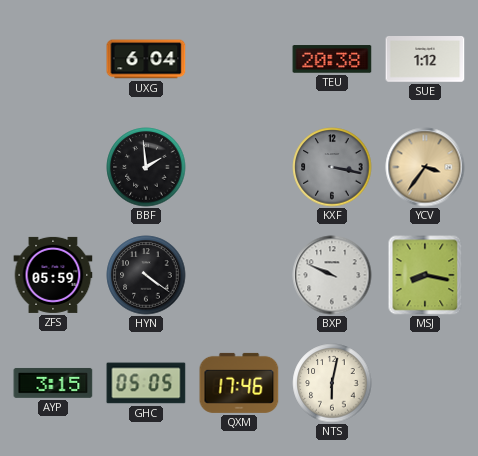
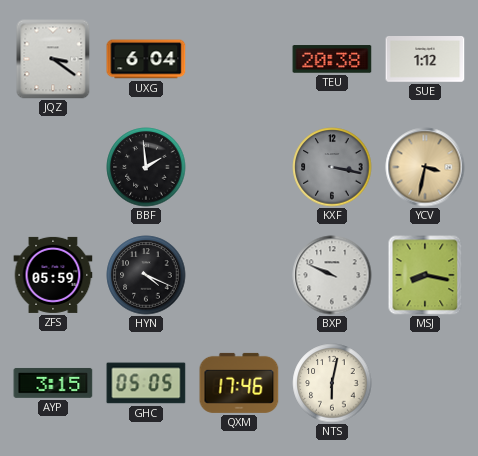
JQZ: none -> 3:21 (53, 59)
YCV: 3:36 -> 3:32 (425, 167)
HYN: 4:21 -> 4:19 (146, 275)
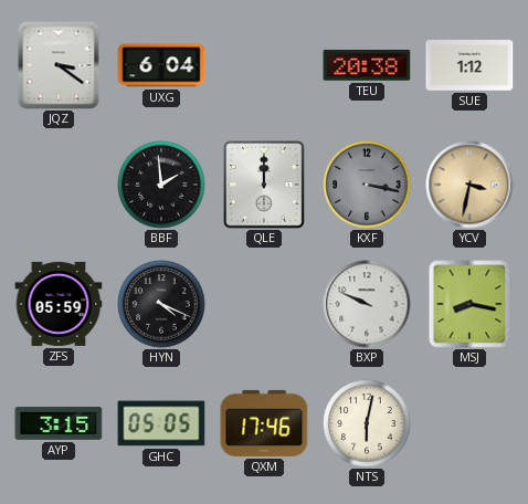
QLE: none -> 12:00 (264, 185)
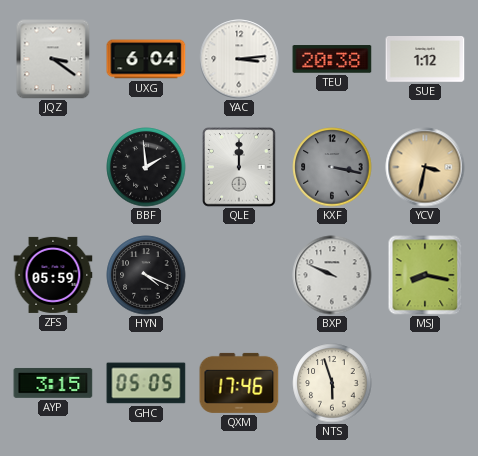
YAC: none -> 3:14 (239, 59)
NTS: 6:02 -> 5:57 (332, 383)
